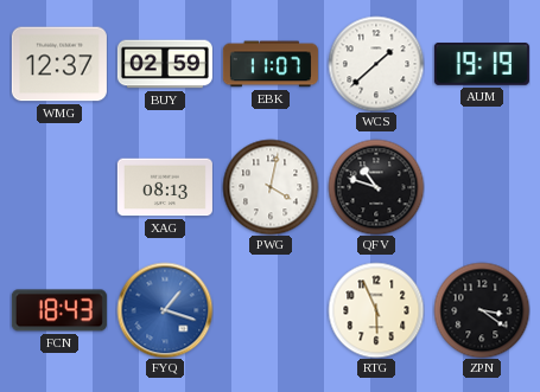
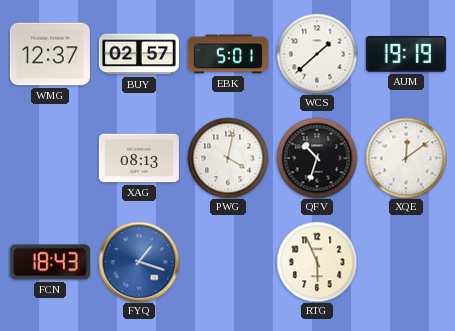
BUY: 02:59 -> 02:57 (139, 54)
EBK: 11:07 -> 5:01 (228, 54)
QFV: 10:48 -> 10:33 (317, 158)
XQE: none -> 12:09 (406, 158)
ZPN: 3:21 -> none (482, 310)
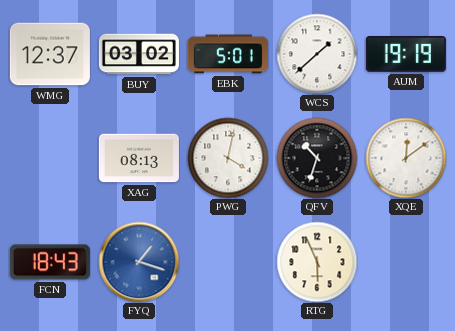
BUY: 02:57 -> 03:02 (139, 54)
